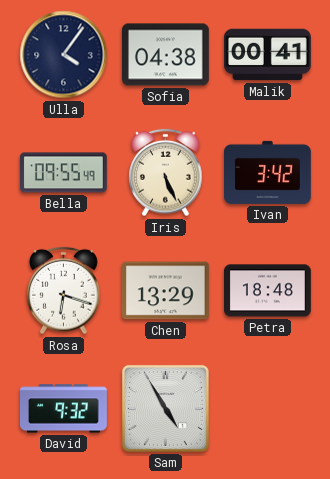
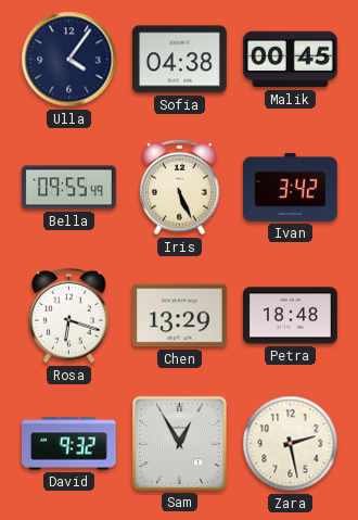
Malik: 00:41 -> 00:45 (291, 60)
Sam: 4:55 -> 12:55 (179, 443)
Zara: none -> 2:28 (291, 444)
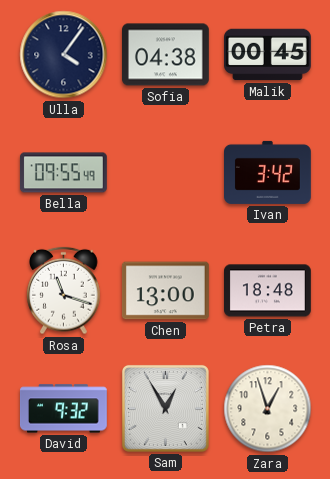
Iris: 5:26 -> none (180, 188)
Rosa: 6:18 -> 11:18 (64, 291)
Chen: 13:29 -> 13:00 (165, 291)
Zara: 2:28 -> 12:57 (268, 409)
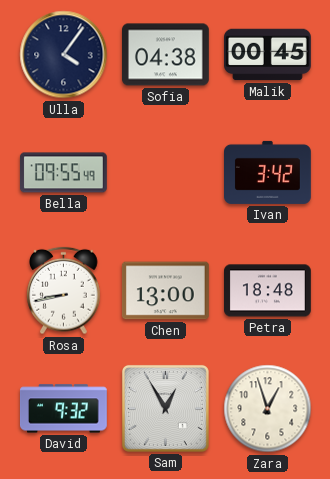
Rosa: 11:18 -> 8:43 (64, 291)
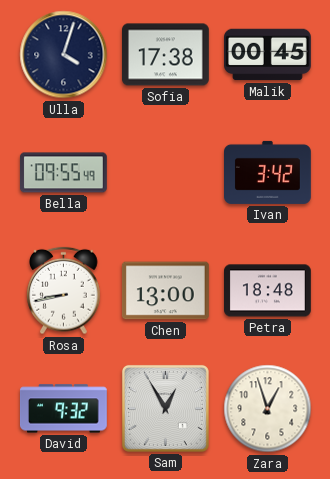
Ulla: 4:06 -> 4:03 (64, 55)
Sofia: 04:38 -> 17:38 (166, 55)
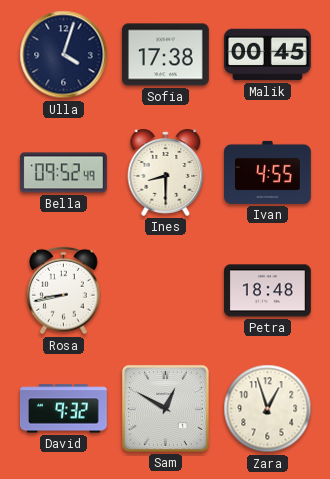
Bella: 09:55 -> 09:52 (63, 173)
Ines: none -> 8:30 (166, 172)
Ivan: 3:42 -> 4:55 (268, 172)
Chen: 13:00 -> none (165, 291)
Sam: 12:55 -> 12:50 (165, 408)
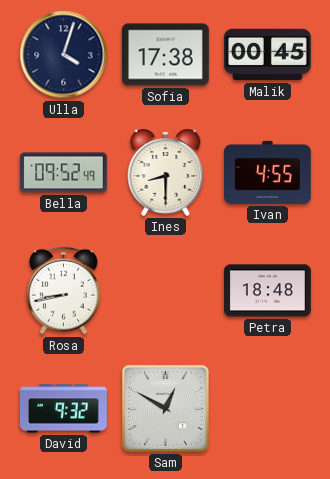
Zara: 12:57 -> none (268, 409)
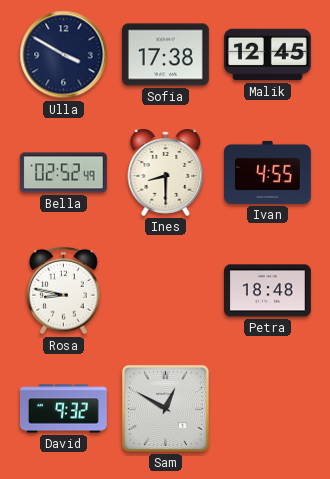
Ulla: 4:03 -> 3:50 (64, 55)
Malik: 00:45 -> 12:45 (268, 55)
Bella: 09:52 -> 02:52 (63, 173)
Rosa: 8:43 -> 8:47 (64, 291)
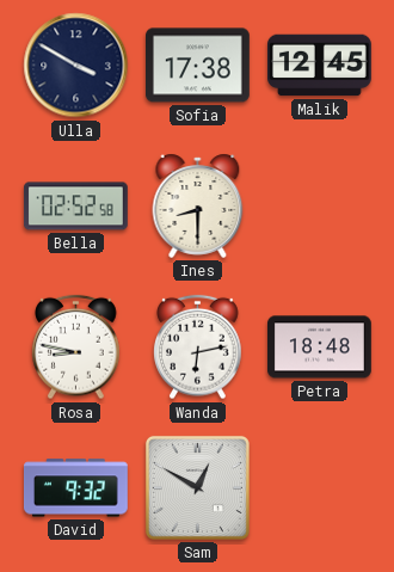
Bella: 02:52:49 -> 02:52:58 (75, 207)
Ivan: 4:55 -> none (268, 172)
Wanda: none -> 6:13 (198, 347)
